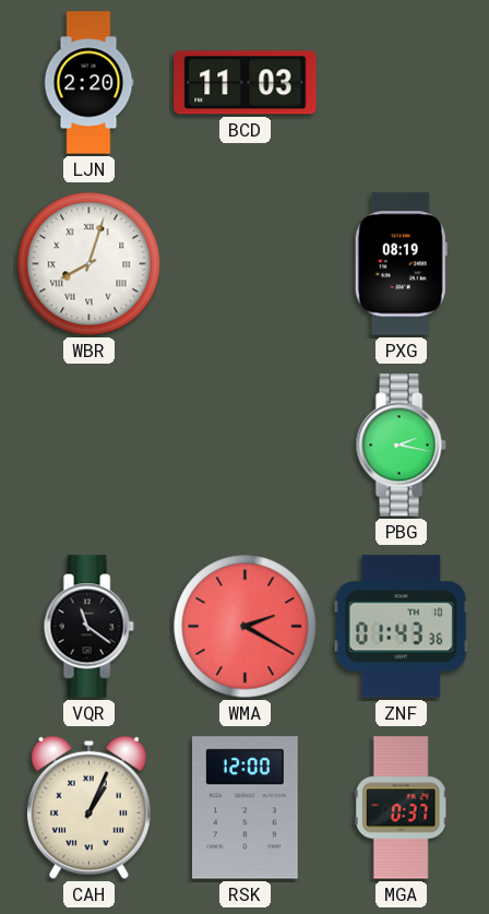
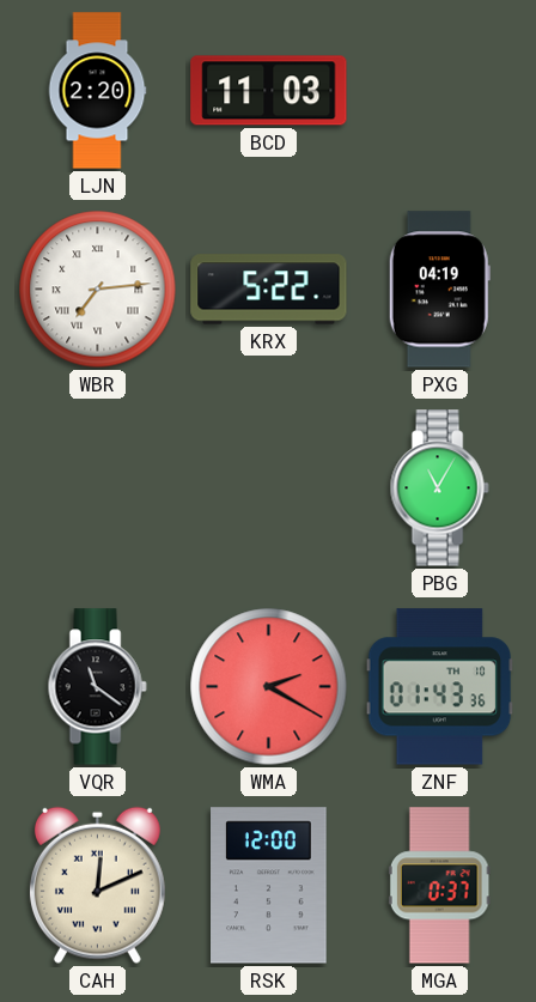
WBR: 8:03 -> 7:14 (98, 290)
KRX: none -> 5:22 (269, 290)
PXG: 08:19 -> 04:19 (439, 290)
PBG: 2:17 -> 11:05 (439, 488)
CAH: 1:04 -> 12:11 (97, 885)
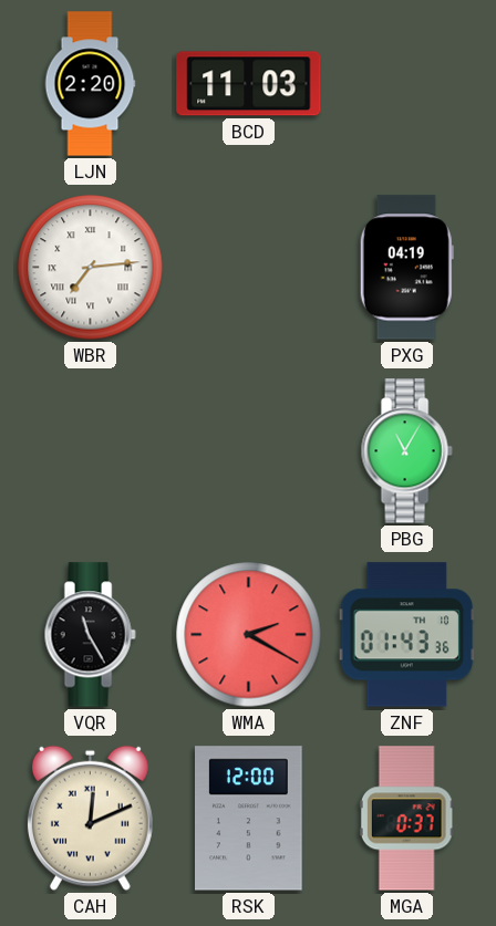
KRX: 5:22 -> none (269, 290)
VQR: 11:21 -> 11:25 (90, 635)
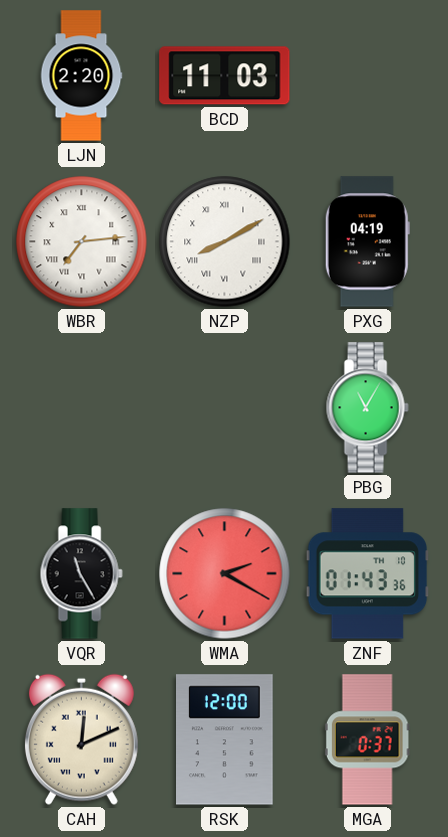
NZP: none -> 8:10 (225, 242)
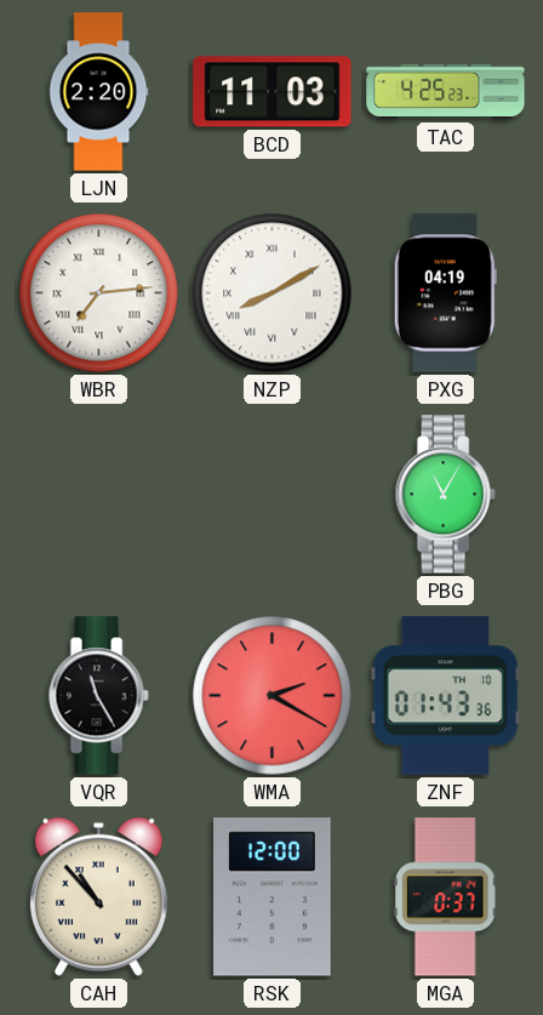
TAC: none -> 4:25 (446, 92)
CAH: 12:11 -> 10:53 (98, 896)
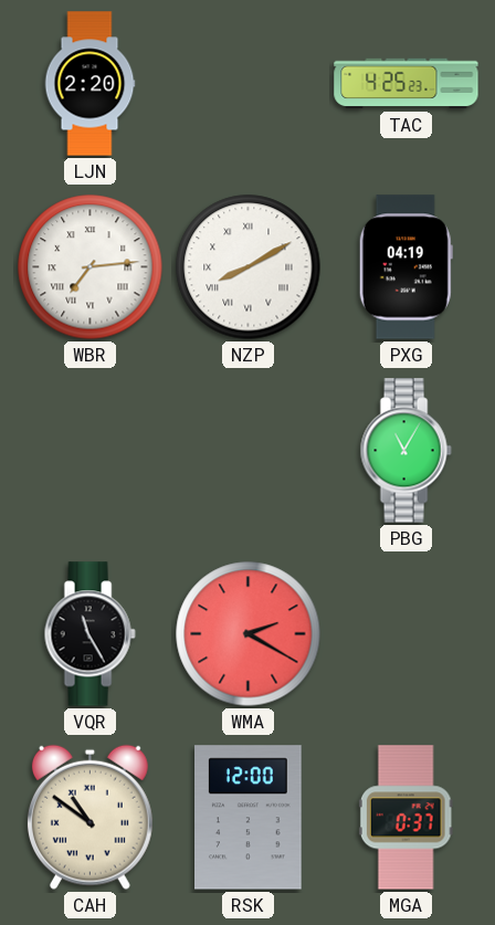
BCD: 11:03 -> none (273, 92)
ZNF: 01:43 -> none (446, 696)
CAH: 10:53 -> 10:51 (89, 817)
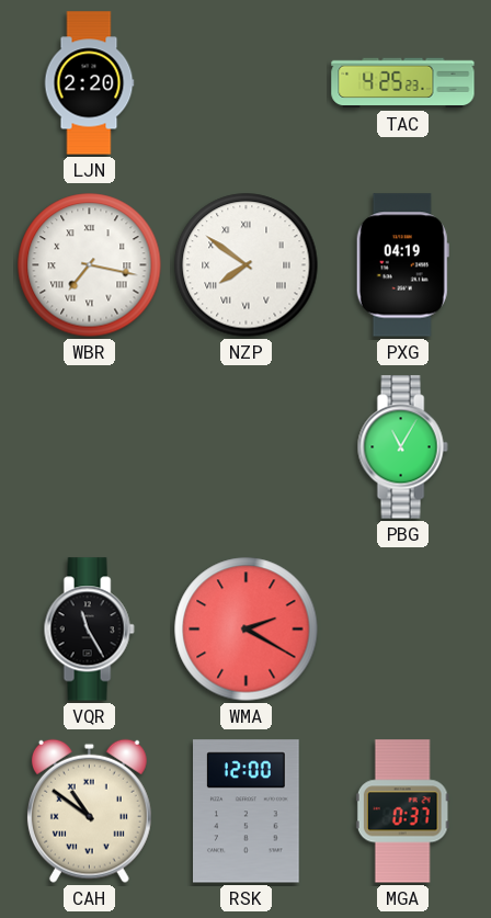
WBR: 7:14 -> 7:17 (90, 265)
NZP: 8:10 -> 7:51 (247, 265)
